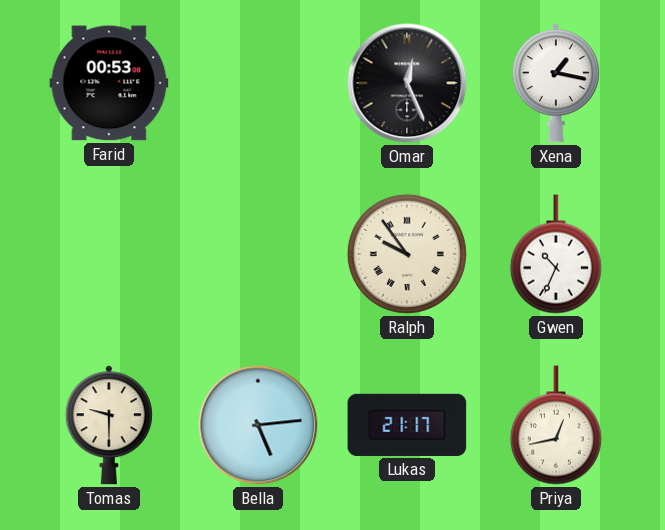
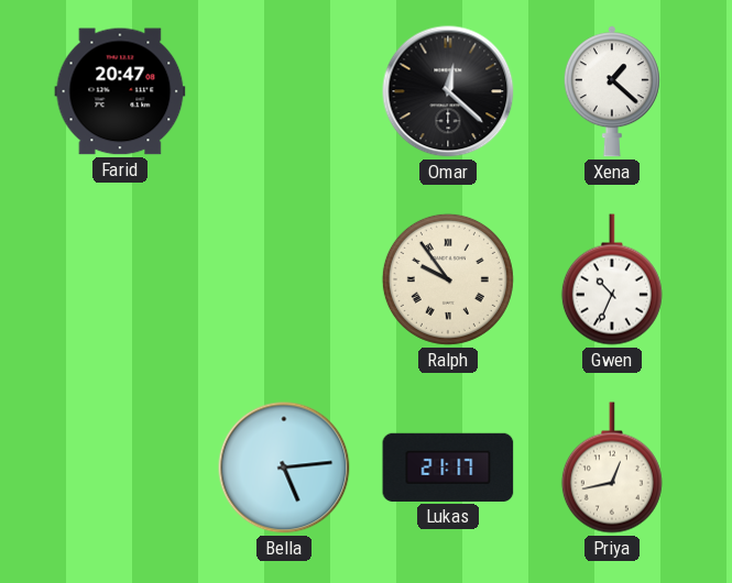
Farid: 00:53 -> 20:47 (120, 91)
Omar: 12:26 -> 12:22 (448, 91)
Xena: 1:17 -> 1:22 (612, 91)
Tomas: 9:30 -> none (109, 425)
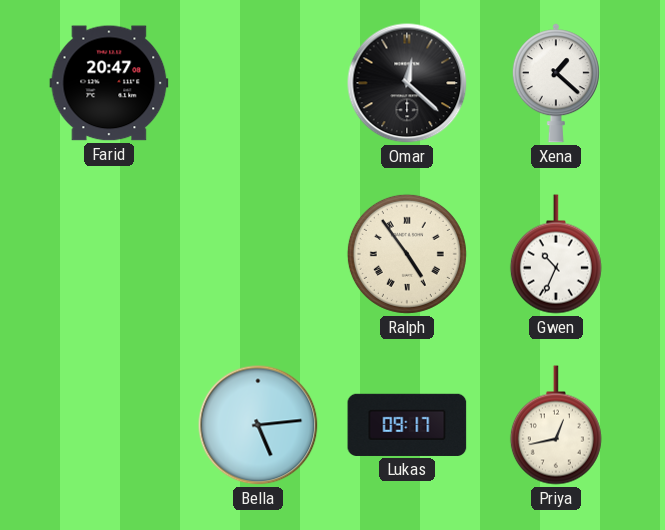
Ralph: 9:54 -> 4:54 (407, 254)
Lukas: 21:17 -> 09:17 (407, 425)
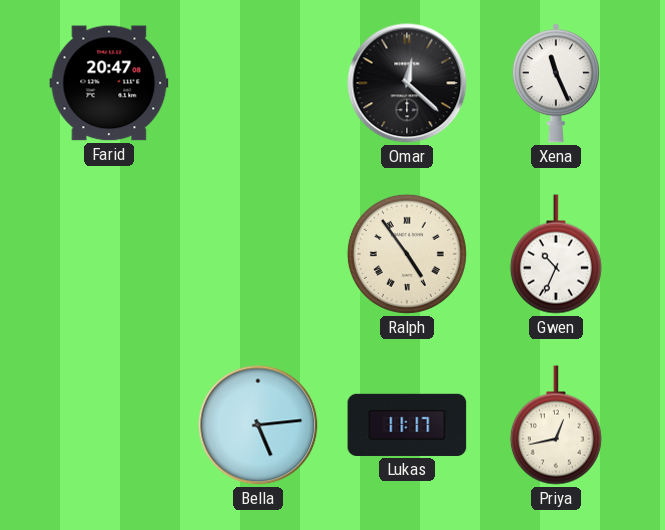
Xena: 1:22 -> 11:26 (556, 83)
Lukas: 09:17 -> 11:17 (407, 425)
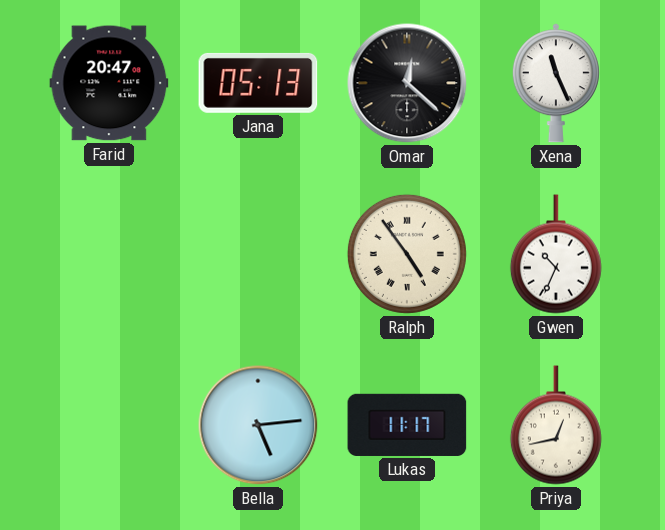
Jana: none -> 05:13 (258, 83)
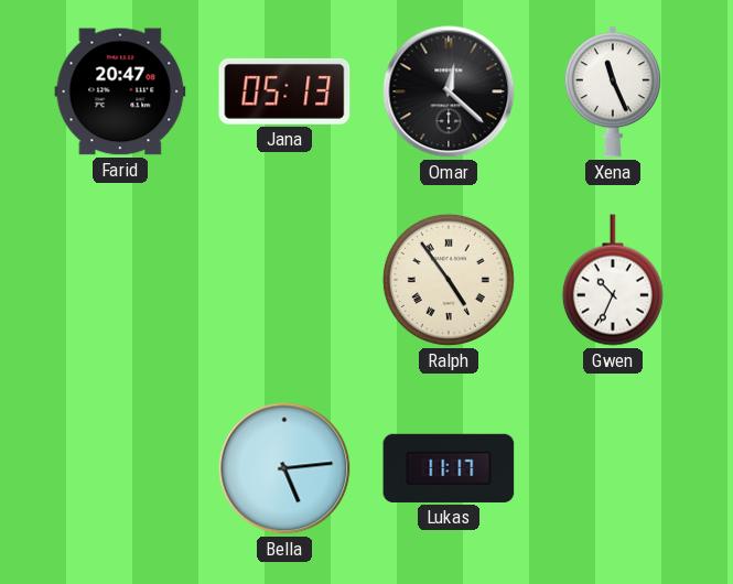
Priya: 12:43 -> none (556, 425)
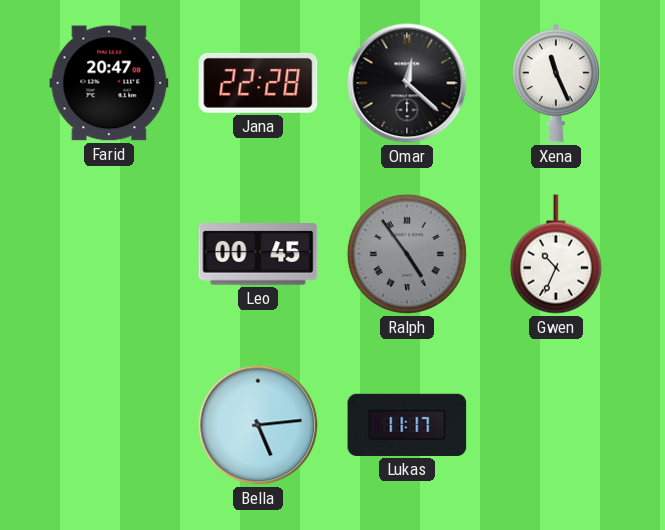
Jana: 05:13 -> 22:28 (258, 83)
Leo: none -> 00:45 (258, 254)
Ralph dial: cream -> grey (407, 254)
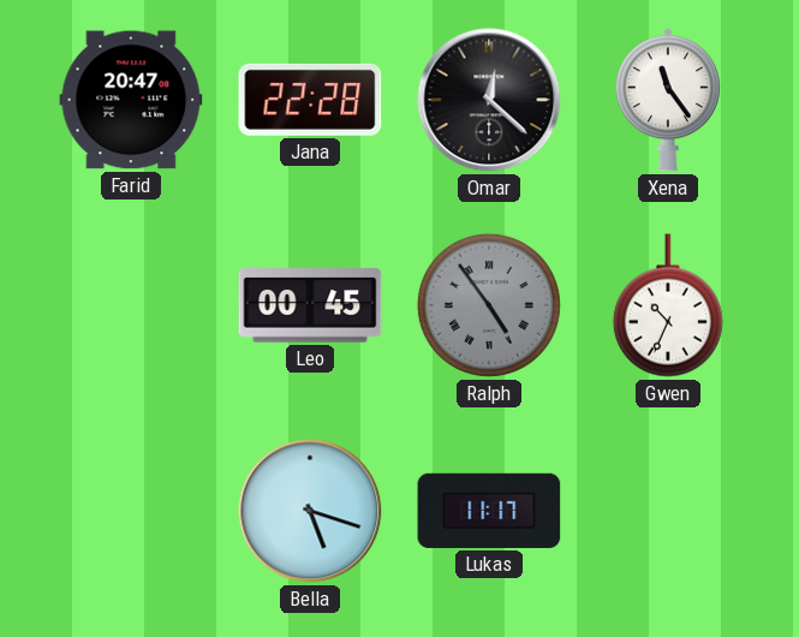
Xena: 11:26 -> 11:24 (668, 100)
Bella: 5:14 -> 5:18 (310, 511)
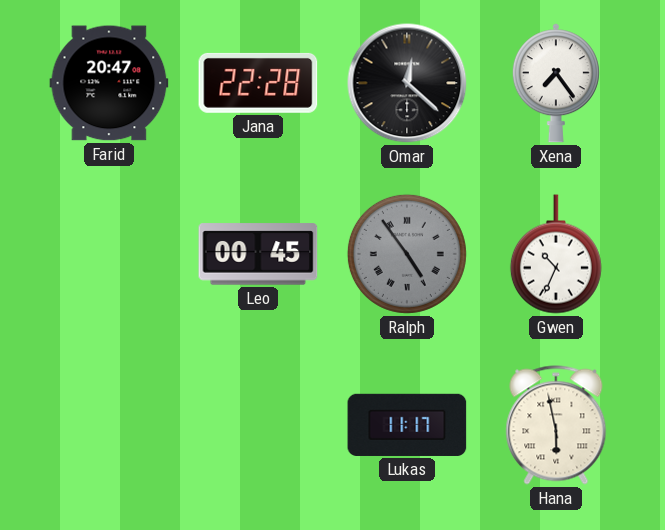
Xena: 11:24 -> 7:24 (556, 83)
Bella: 5:18 -> none (310, 511)
Hana: none -> 5:58 (556, 425)
